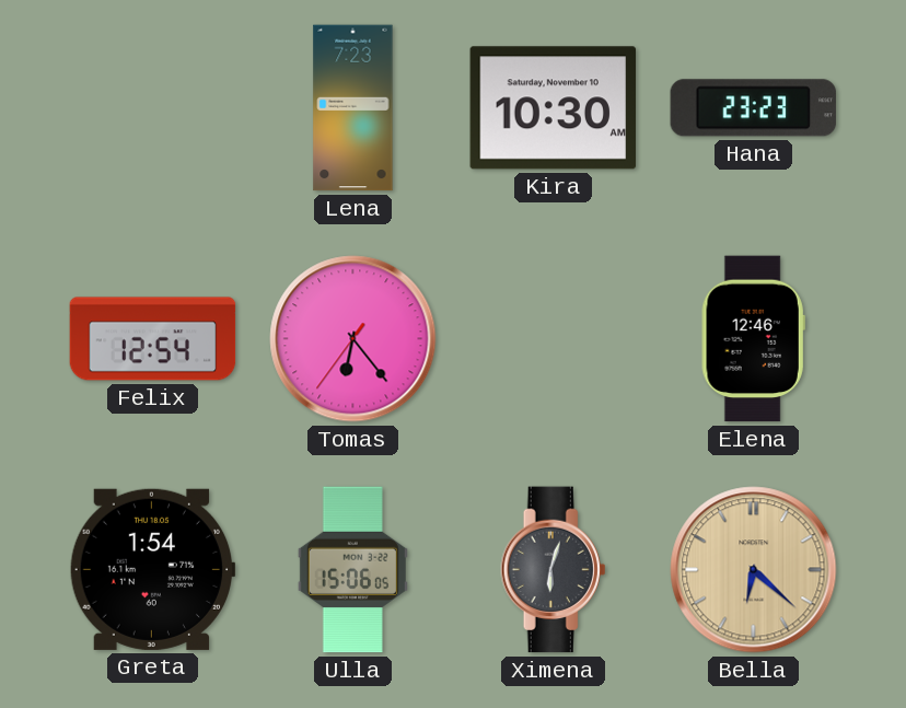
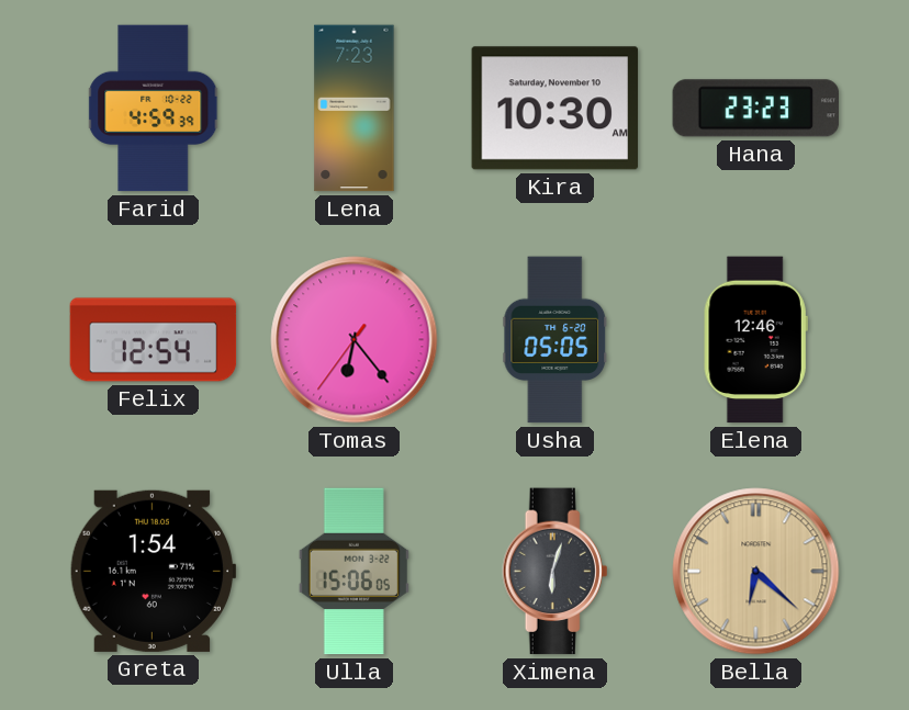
Farid: none -> 4:59 (154, 109)
Usha: none -> 05:05 (555, 340)
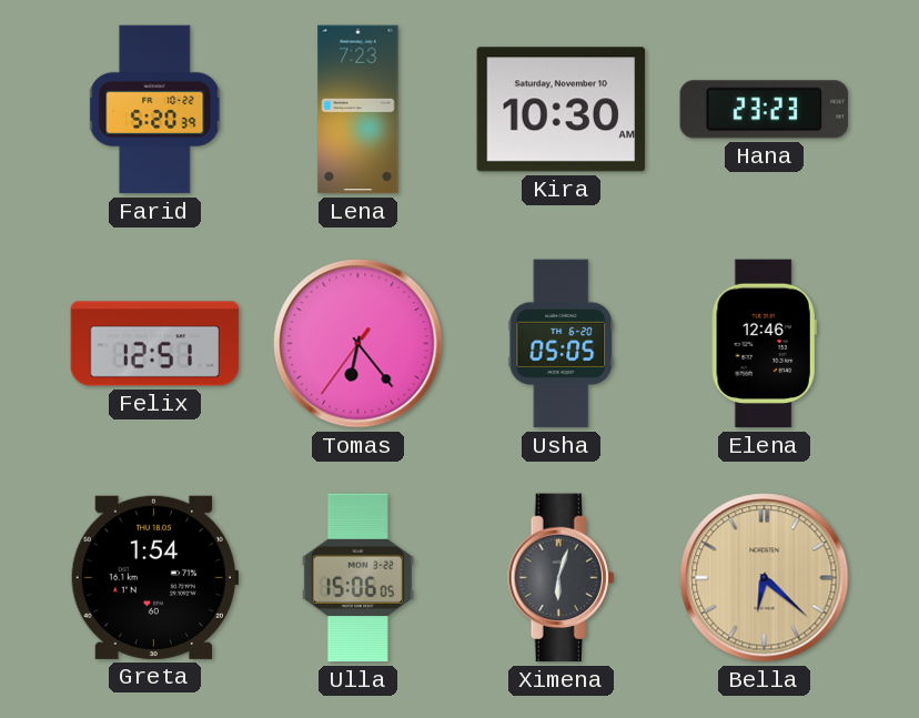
Farid: 4:59 -> 5:20 (155, 110)
Felix: 12:54 -> 12:51 (155, 344)
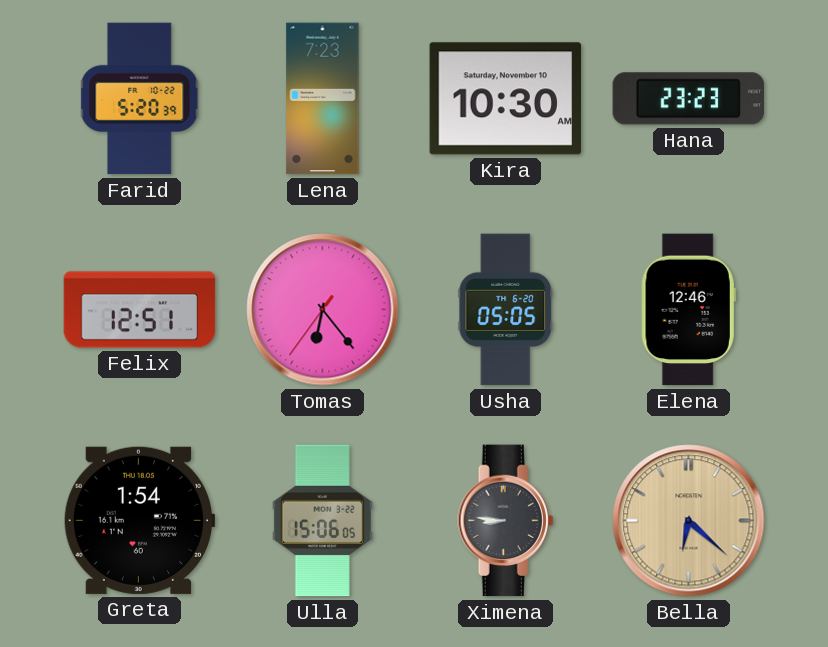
Ximena: 6:03 -> 8:46 (506, 521)
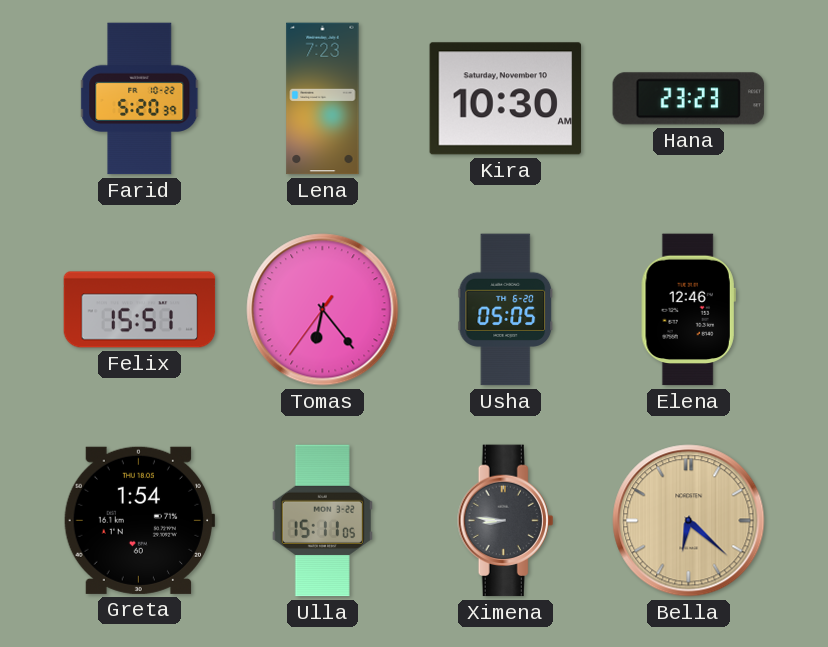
Felix: 12:51 -> 15:51 (140, 310)
Ulla: 15:06 -> 15:11 (322, 521)
